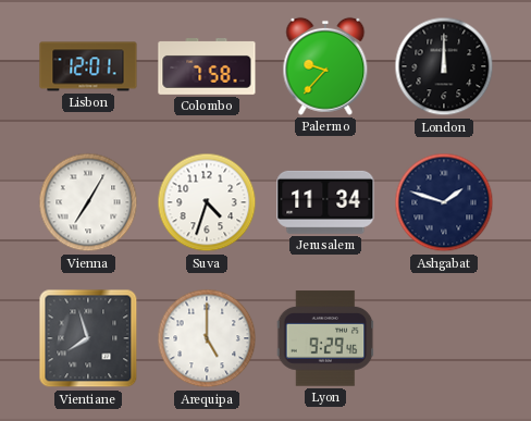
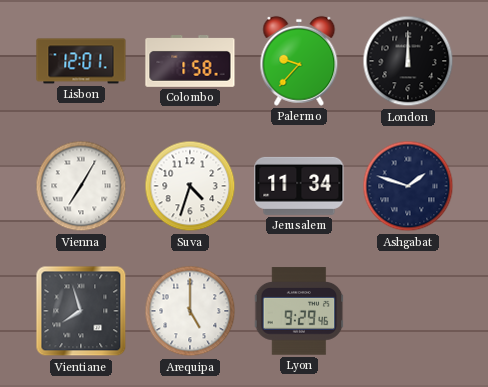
Colombo: 7:58 -> 1:58 (190, 62)
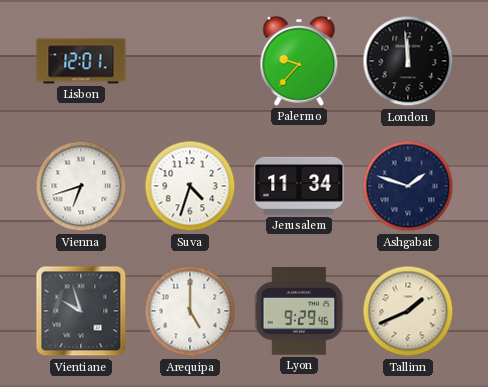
Colombo: 1:58 -> none (190, 62)
London: 12:00 -> 11:59 (408, 61)
Vienna: 7:05 -> 6:42 (81, 186)
Vientiane: 7:57 -> 9:57 (81, 311)
Tallinn: none -> 1:41 (408, 311)
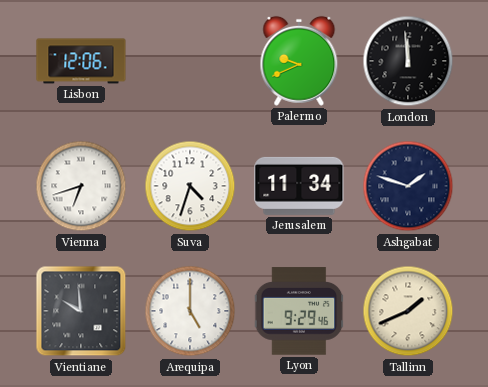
Lisbon: 12:01 -> 12:06 (81, 61)
Palermo: 9:37 -> 9:41 (299, 61)
Vientiane: 9:57 -> 9:59 (81, 311)
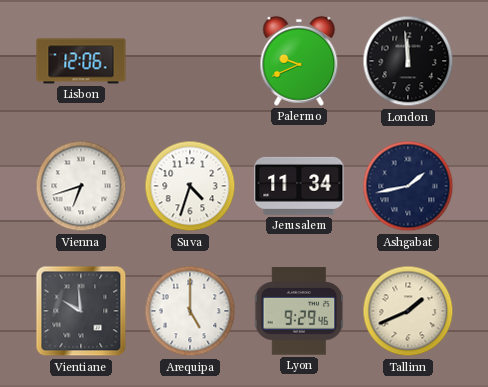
Ashgabat: 1:48 -> 1:43 (408, 186)
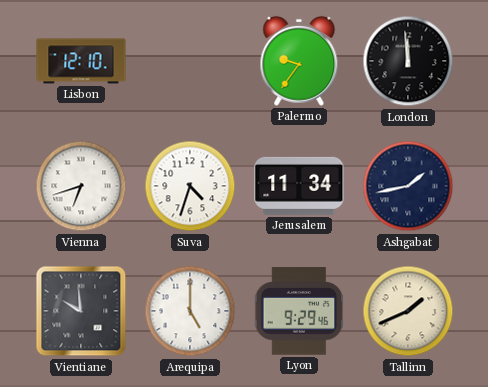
Lisbon: 12:06 -> 12:10 (81, 61)
Palermo: 9:41 -> 9:36 (299, 61)
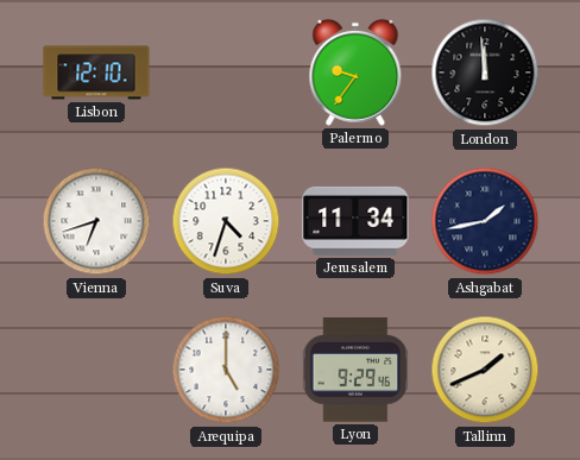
Vientiane: 9:59 -> none (81, 311)
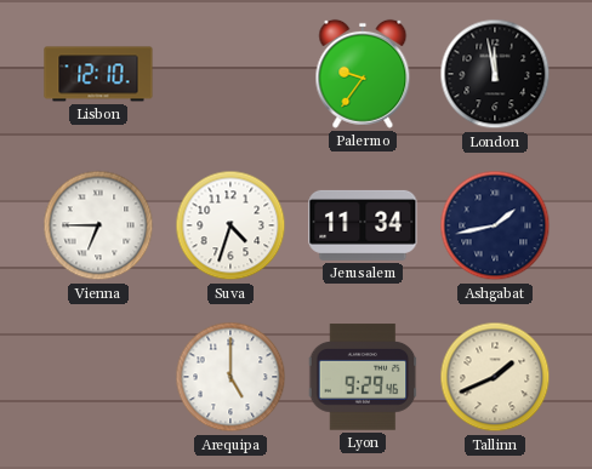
London: 11:59 -> 11:58 (495, 74)
Vienna: 6:42 -> 6:45 (98, 225)
